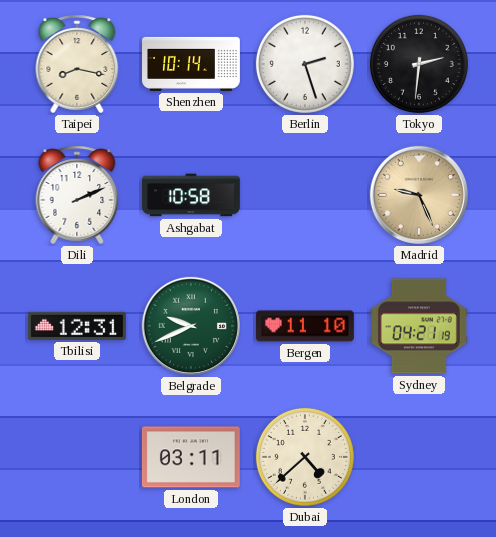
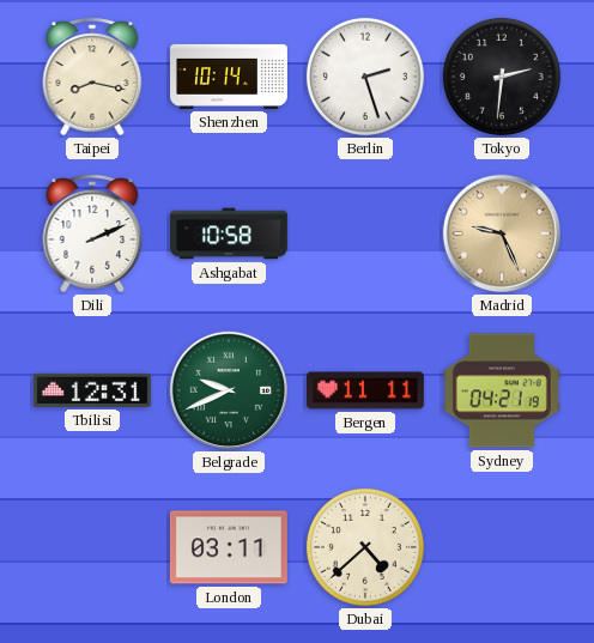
Bergen: 11:10 -> 11:11 (365, 390)
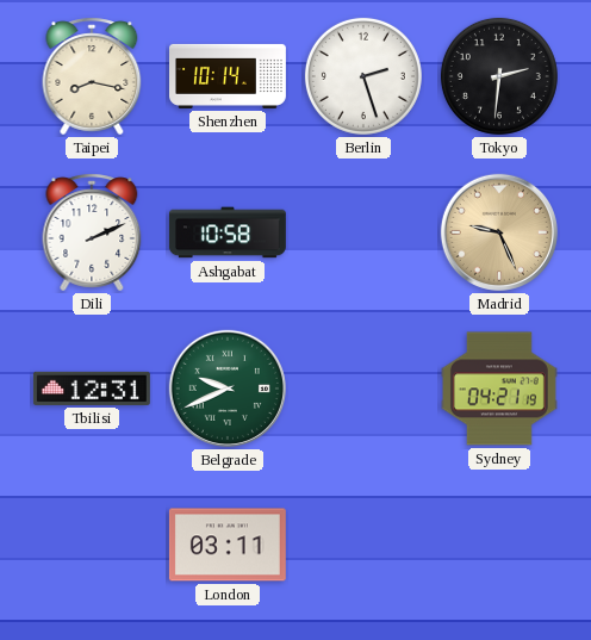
Bergen: 11:11 -> none (365, 390)
Dubai: 4:38 -> none (365, 547)
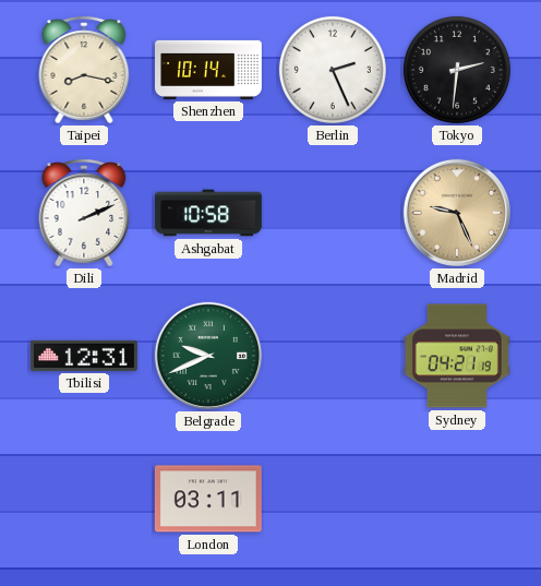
Berlin: 2:27 -> 2:26 (333, 70)
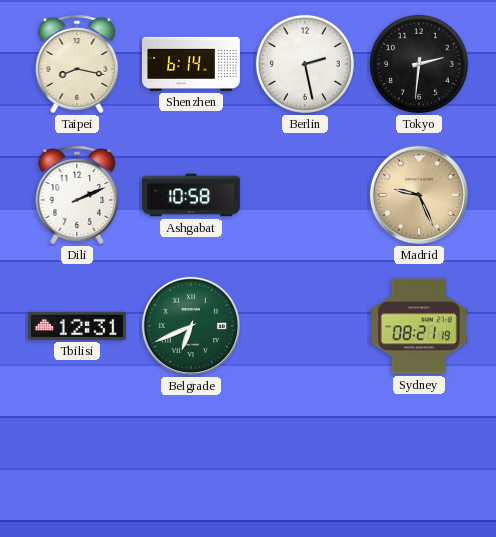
Shenzhen: 10:14 -> 6:14 (192, 64)
Berlin: 2:26 -> 2:28 (305, 64)
Belgrade: 9:41 -> 6:41 (191, 326)
Sydney: 04:21 -> 08:21 (419, 326)
London: 03:11 -> none (208, 499)
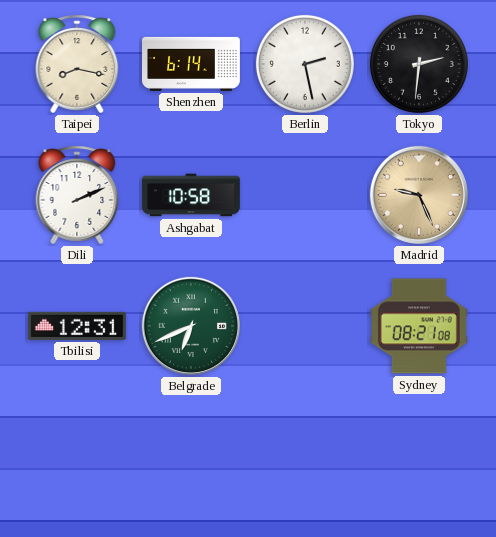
Sydney: 08:21:19 -> 08:21:08 (419, 326)
